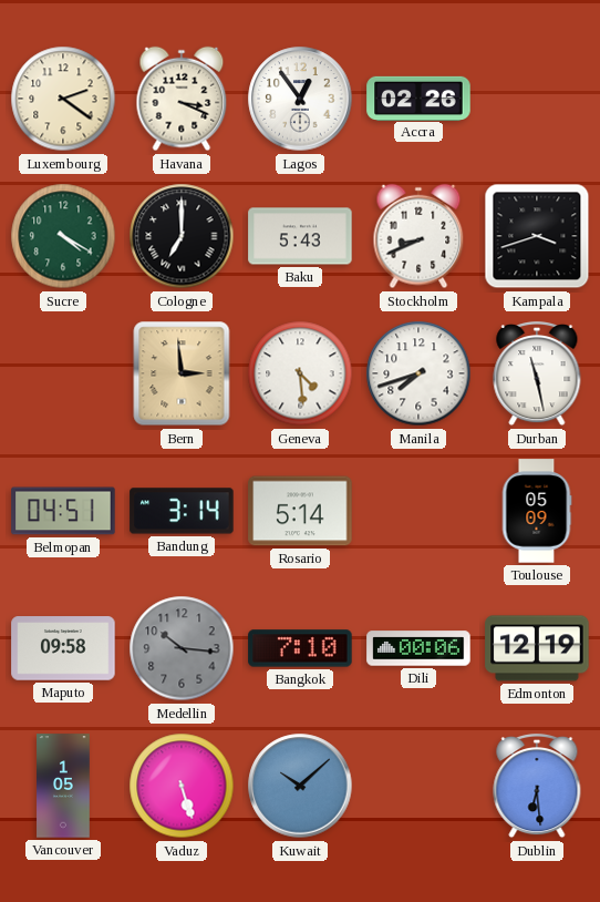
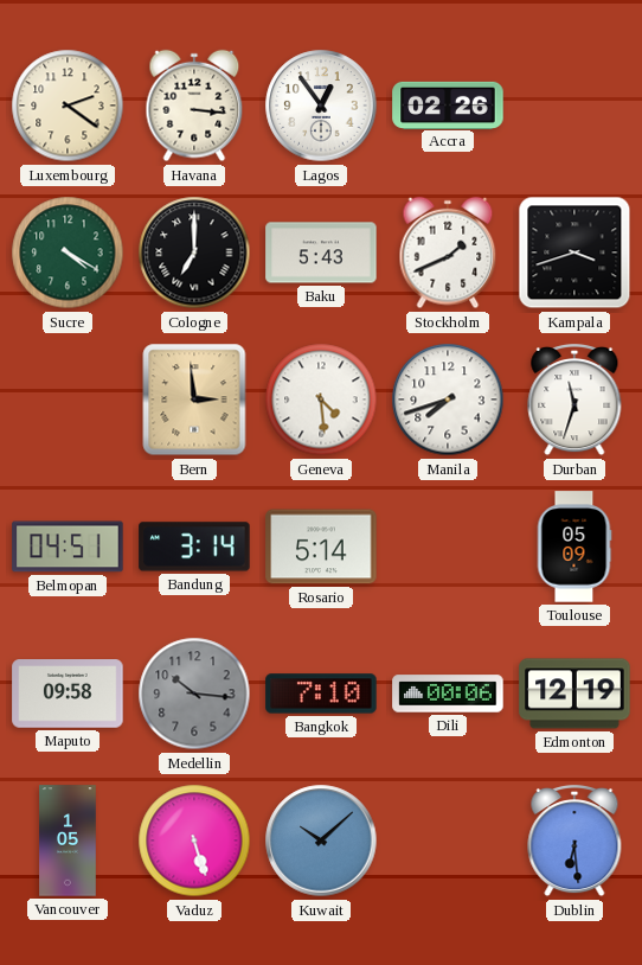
Havana: 3:19 -> 3:16 (194, 106)
Stockholm: 8:41 -> 1:41 (448, 253)
Durban: 11:28 -> 11:33 (574, 400)
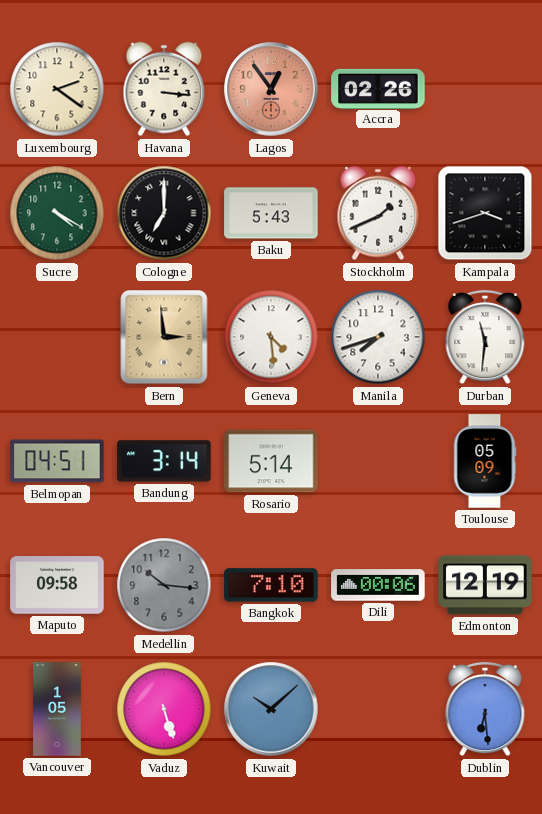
Lagos dial: white -> salmon (271, 89)
Durban: 11:33 -> 11:31 (485, 337)
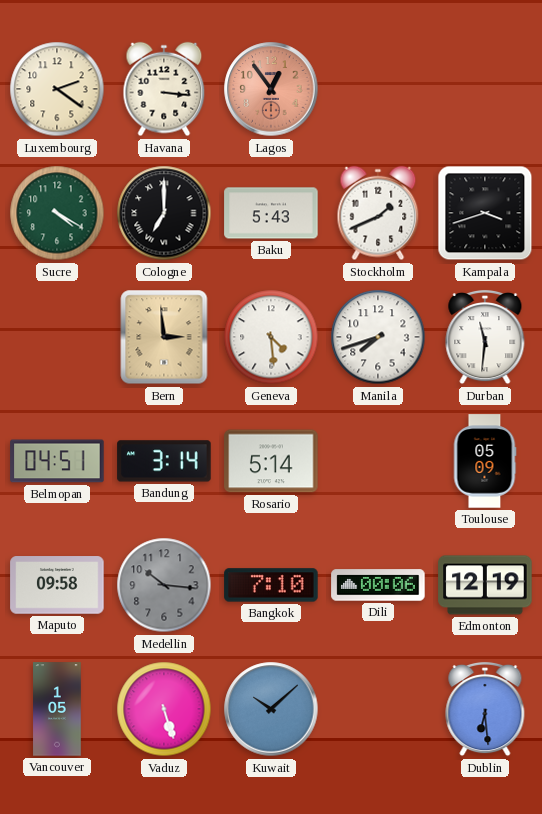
Accra: 02:26 -> none (378, 88)
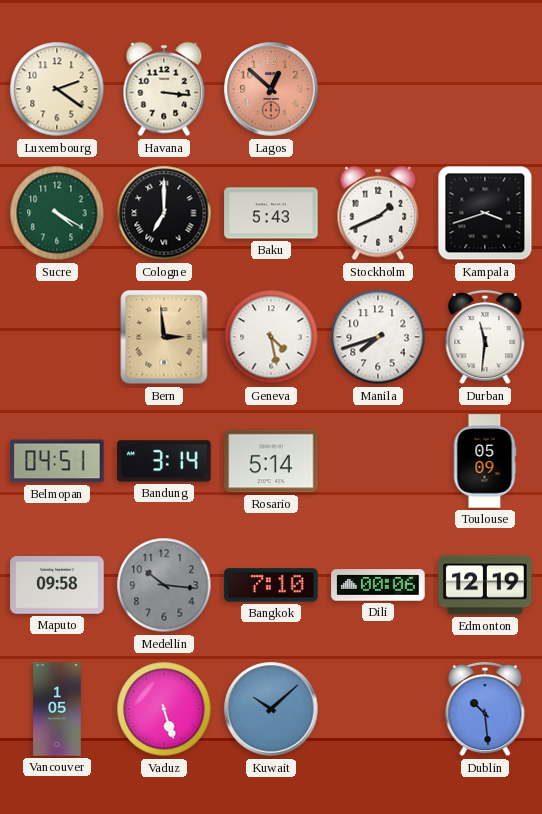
Lagos: 12:54 -> 12:52 (271, 89)
Geneva: 4:29 -> 4:28 (271, 337)
Dublin: 6:29 -> 10:29 (485, 709)
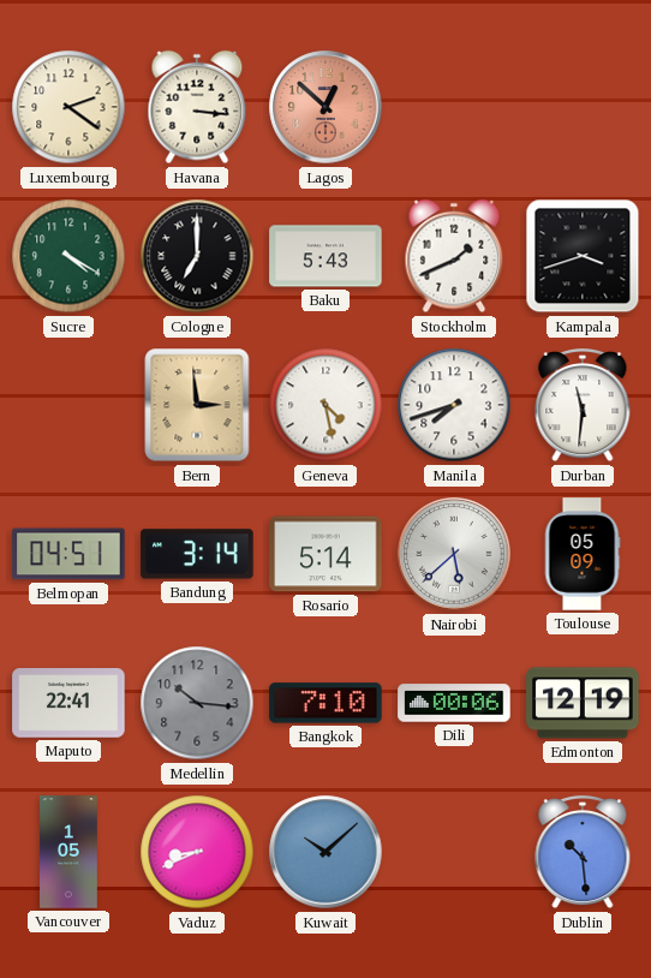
Nairobi: none -> 5:38 (454, 554)
Maputo: 09:58 -> 22:41 (68, 703)
Vaduz: 5:27 -> 8:41 (197, 852)
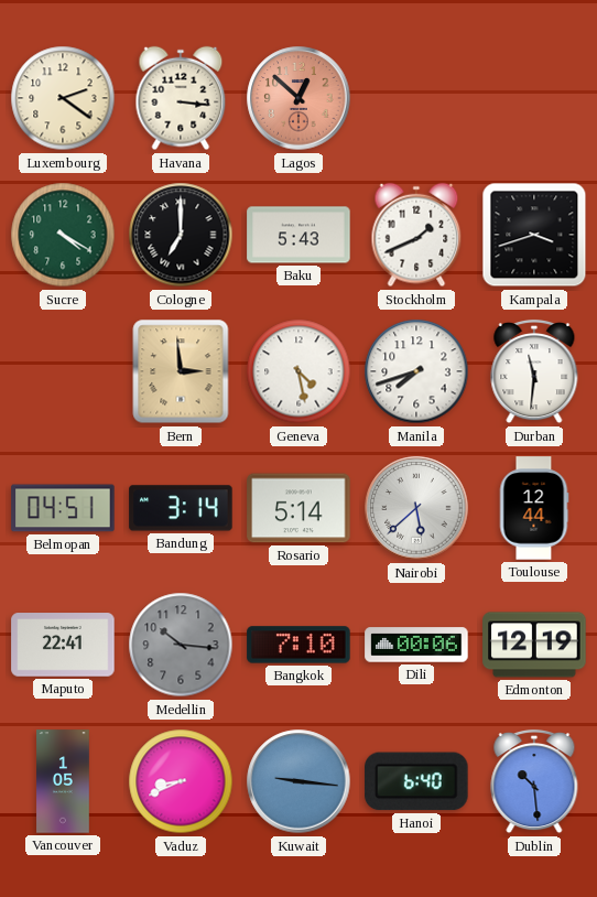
Toulouse: 05:09 -> 12:44 (534, 508)
Kuwait: 10:08 -> 9:16 (298, 781)
Hanoi: none -> 6:40 (416, 781)
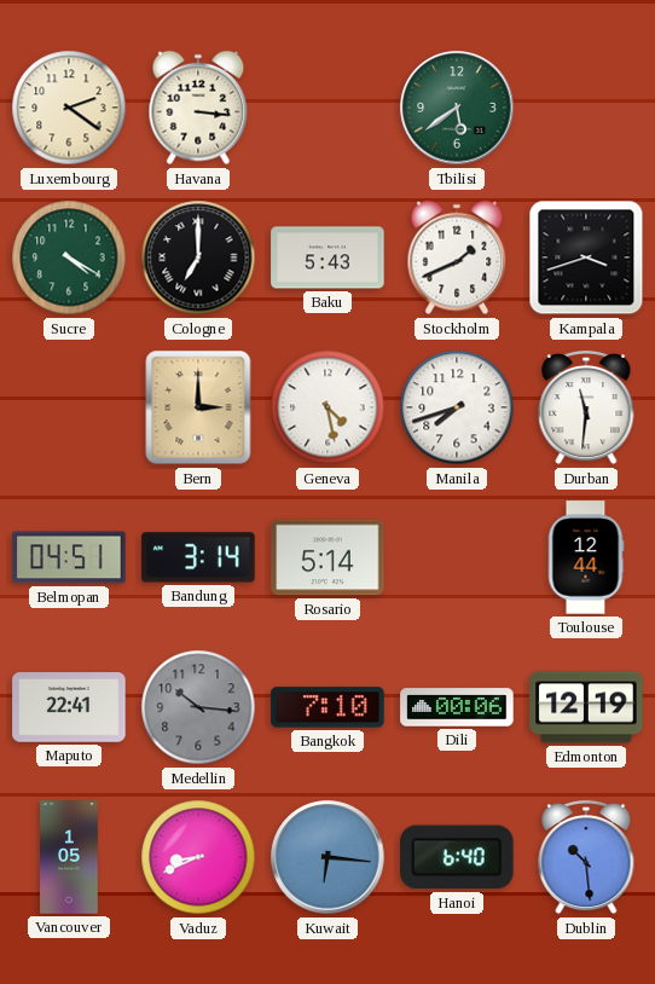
Lagos: 12:52 -> none (298, 98)
Tbilisi: none -> 5:39 (457, 108)
Bern: 2:59 -> 3:00 (198, 407)
Nairobi: 5:38 -> none (416, 508)
Kuwait: 9:16 -> 6:16 (327, 857)
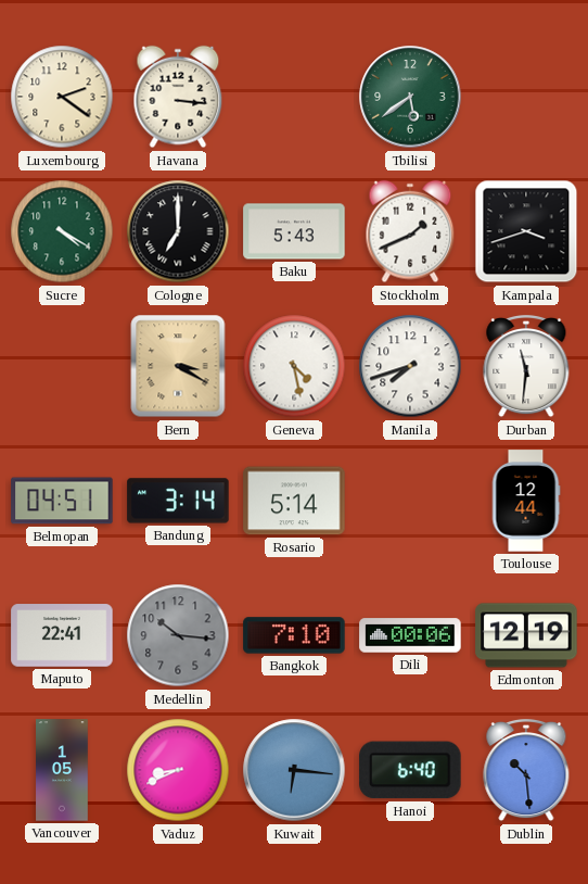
Bern: 3:00 -> 3:20 (178, 366)
